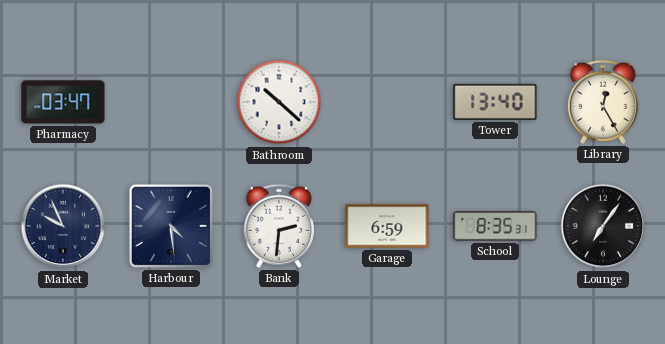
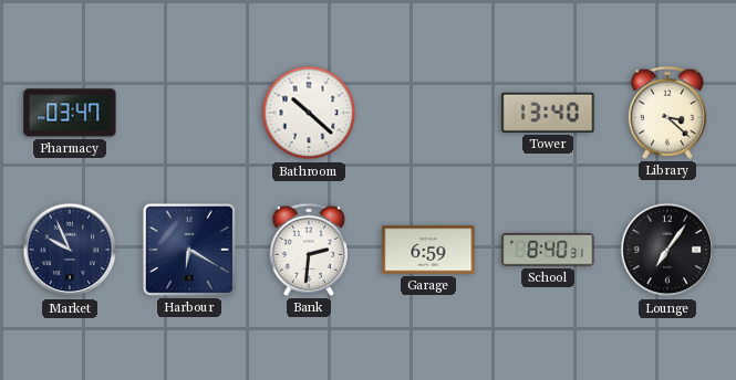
Library: 12:25 -> 3:22 (667, 113)
Harbour: 4:29 -> 6:20 (189, 250)
School: 8:35 -> 8:40 (548, 250)
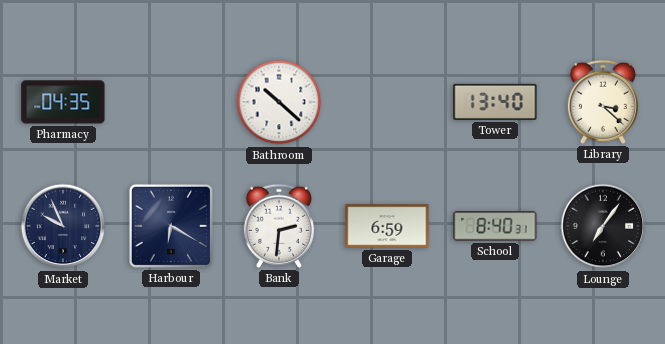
Pharmacy: 03:47 -> 04:35 (63, 102)
